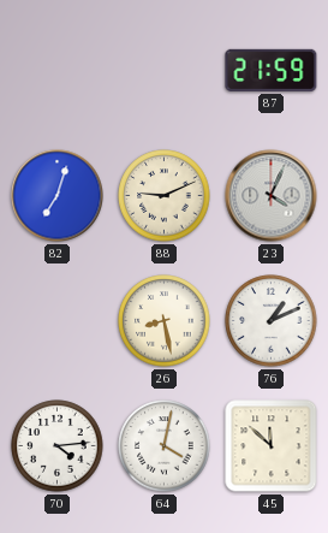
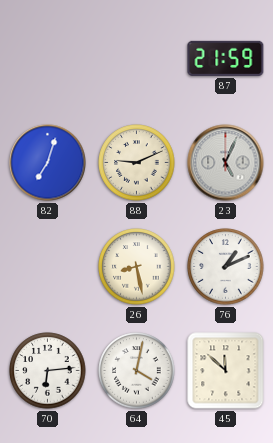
23: 4:04 -> 5:04 (226, 163)
70: 4:14 -> 6:14 (48, 371)
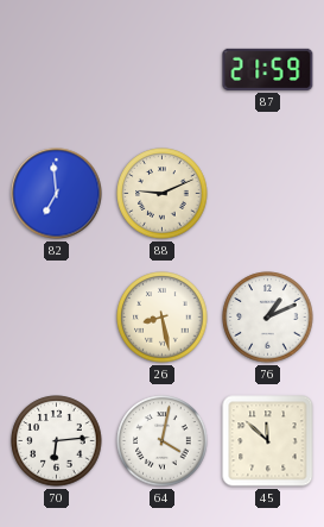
82: 7:03 -> 6:59 (57, 194)
23: 5:04 -> none (226, 163)
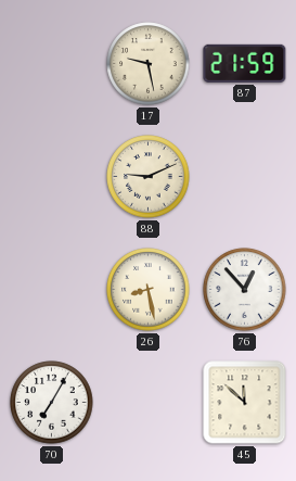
17: none -> 9:28 (149, 64)
82: 6:59 -> none (57, 194)
76: 1:11 -> 12:53 (245, 290)
70: 6:14 -> 7:05 (52, 403)
64: 4:02 -> none (163, 441)
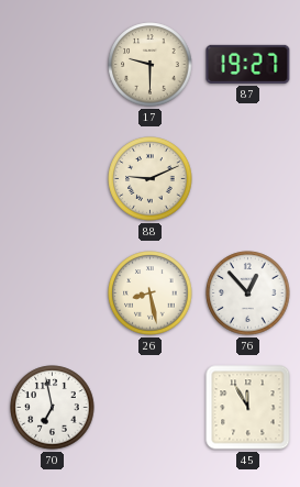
17: 9:28 -> 9:30 (151, 65)
87: 21:59 -> 19:27 (248, 64)
70: 7:05 -> 6:58 (53, 408)
45: 11:52 -> 11:55 (248, 408)
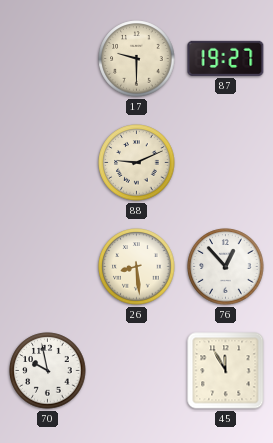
26: 8:28 -> 8:29 (137, 267)
70: 6:58 -> 9:58 (48, 371)
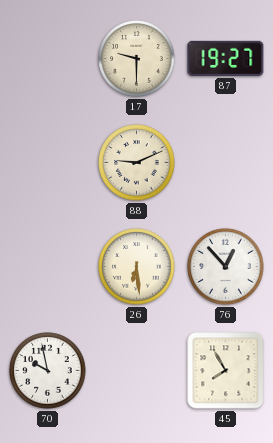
26: 8:29 -> 6:29 (137, 267)
45: 11:55 -> 7:55 (226, 371)
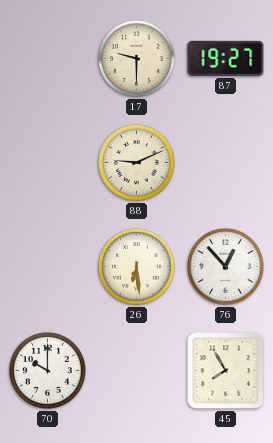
70: 9:58 -> 10:00 (48, 371)
